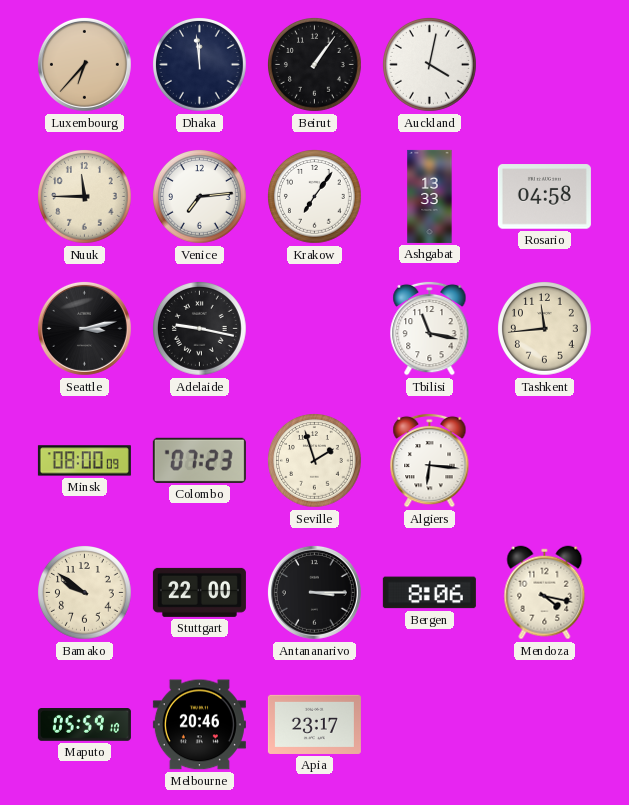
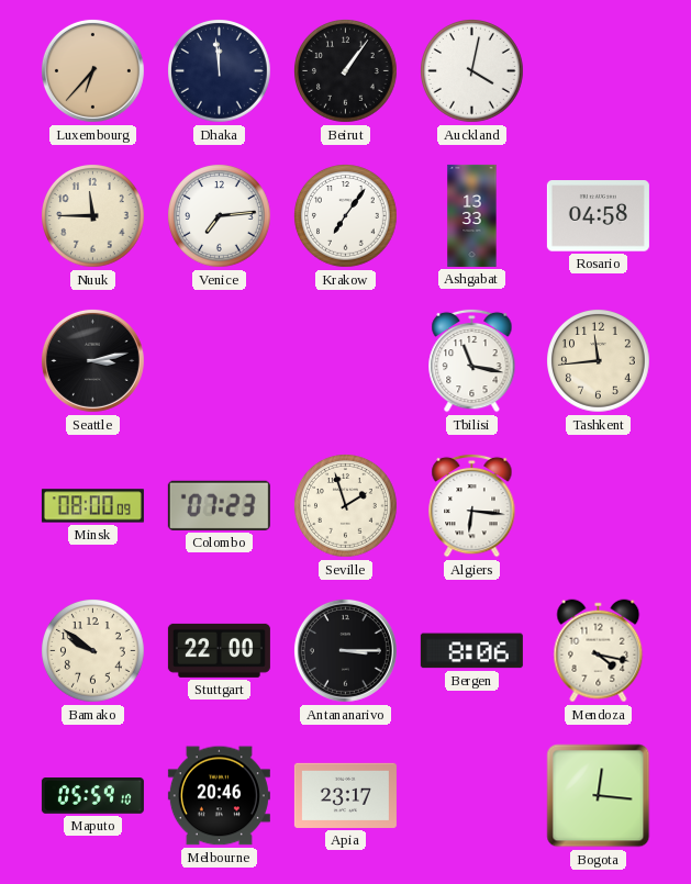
Adelaide: 9:17 -> none (200, 329)
Bogota: none -> 12:16 (599, 796)
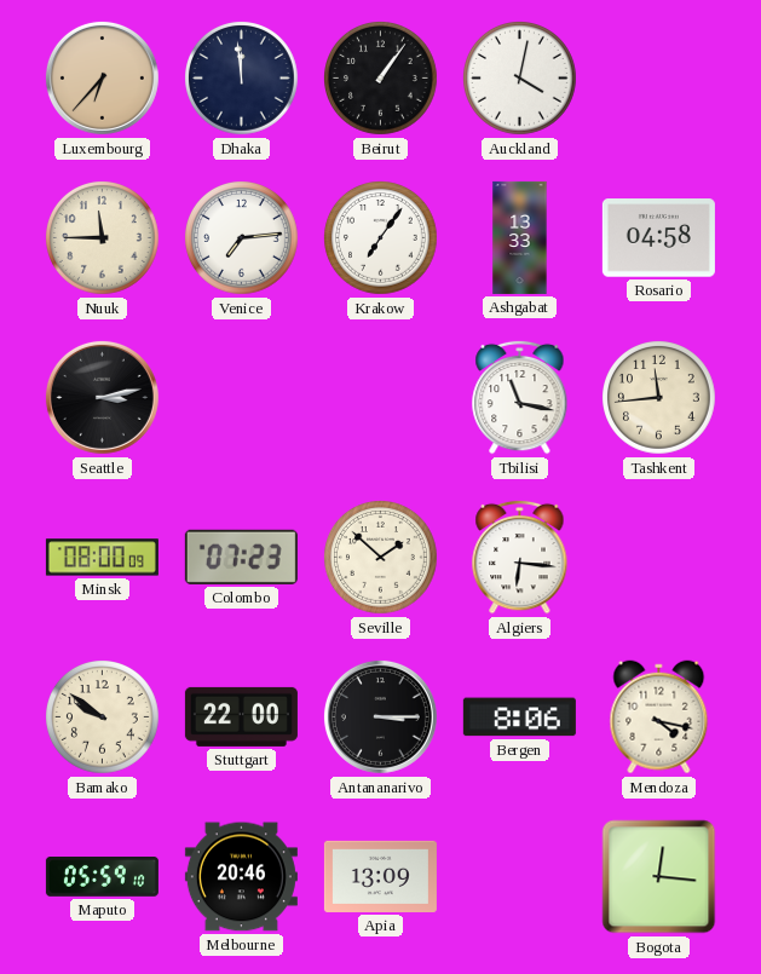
Seville: 1:57 -> 1:52 (381, 558)
Apia: 23:17 -> 13:09 (380, 876)
